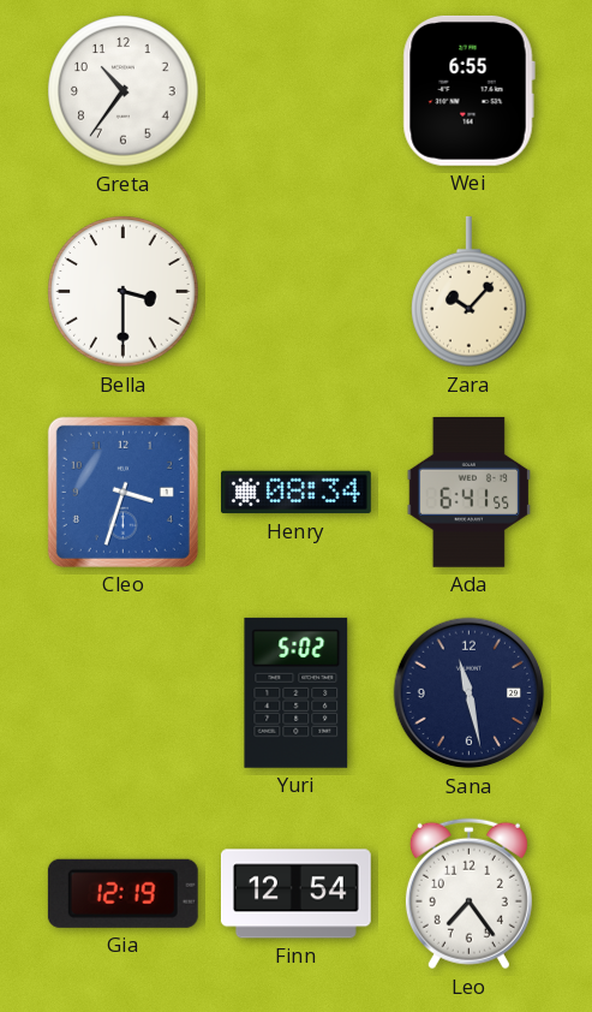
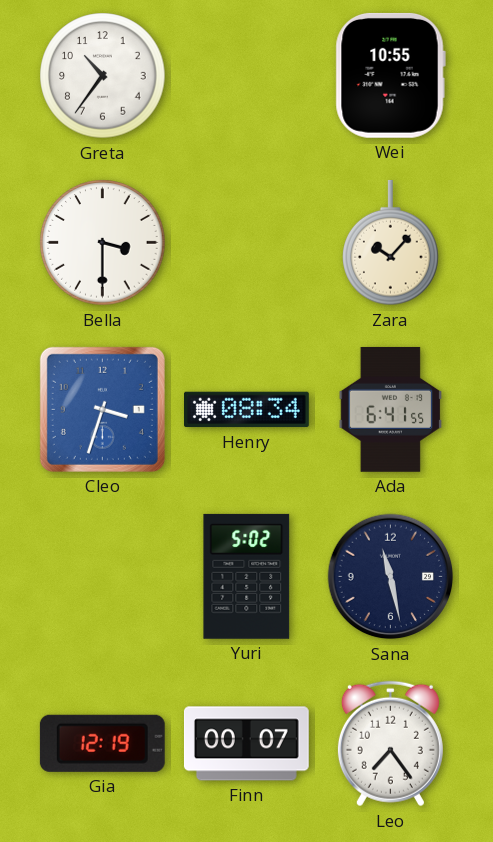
Wei: 6:55 -> 10:55 (390, 75)
Finn: 12:54 -> 00:07 (246, 744)
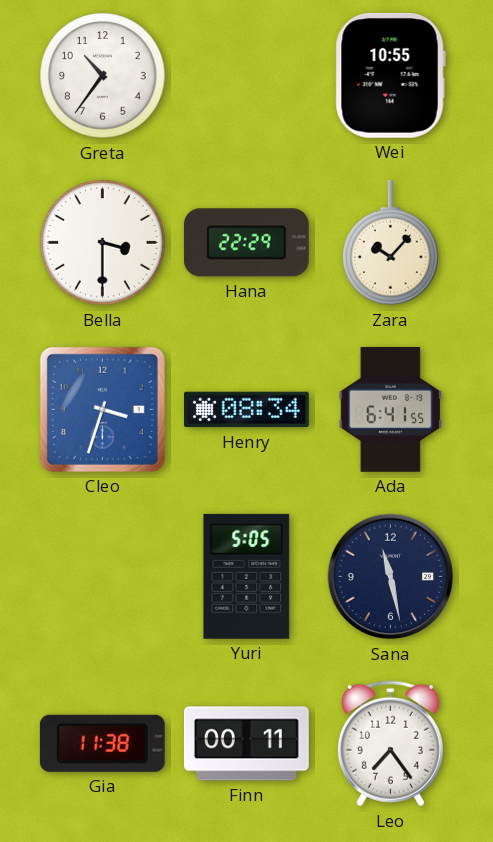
Hana: none -> 22:29 (246, 243)
Yuri: 5:02 -> 5:05 (247, 576)
Gia: 12:19 -> 11:38 (102, 743)
Finn: 00:07 -> 00:11 (246, 744)
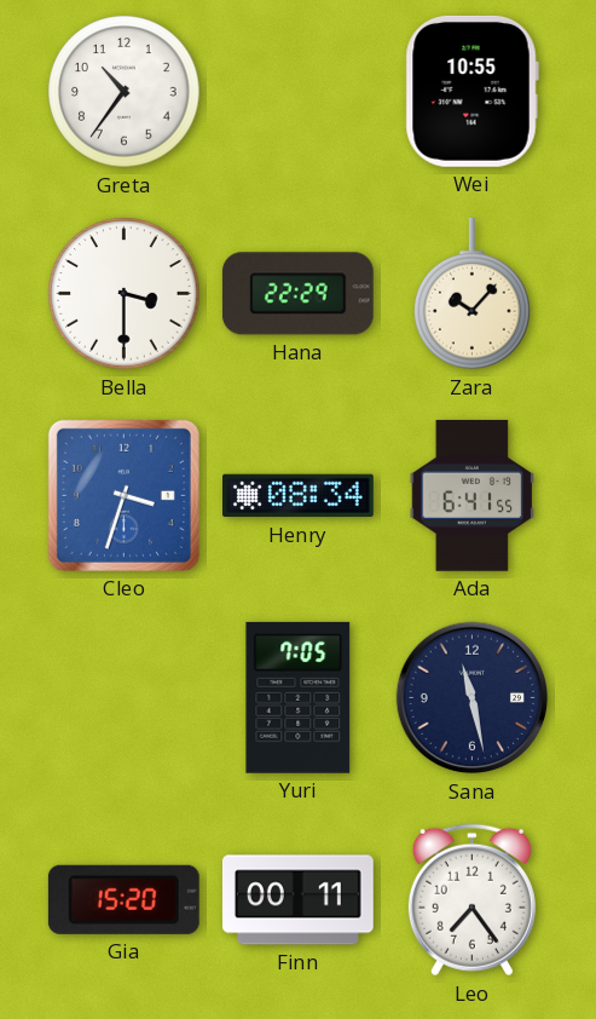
Yuri: 5:05 -> 7:05 (299, 697)
Gia: 11:38 -> 15:20 (123, 899)
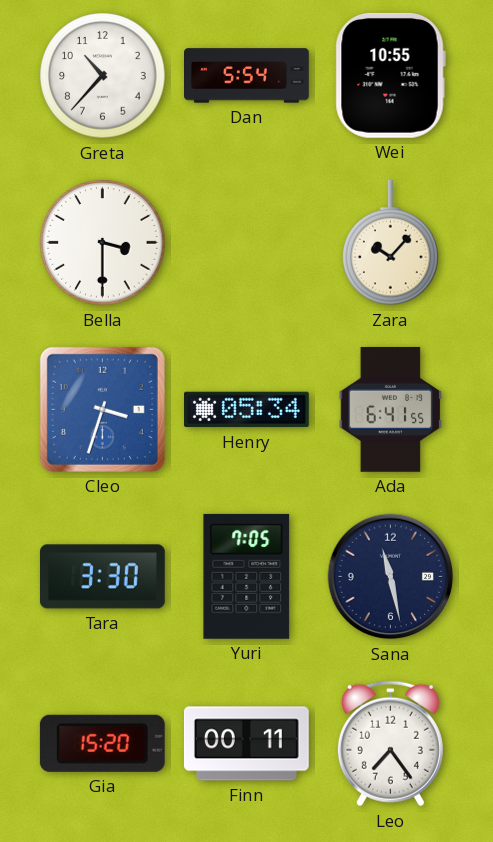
Greta: 10:36 -> 10:37 (103, 76)
Dan: none -> 5:54 (247, 76)
Hana: 22:29 -> none (297, 294)
Henry: 08:34 -> 05:34 (247, 410)
Tara: none -> 3:30 (102, 577)
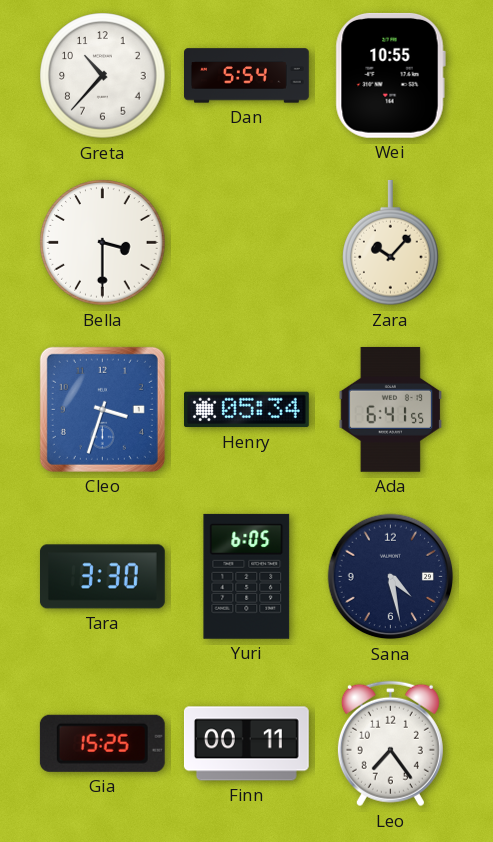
Yuri: 7:05 -> 6:05 (247, 576)
Sana: 11:28 -> 4:28 (391, 577)
Gia: 15:20 -> 15:25 (102, 743)
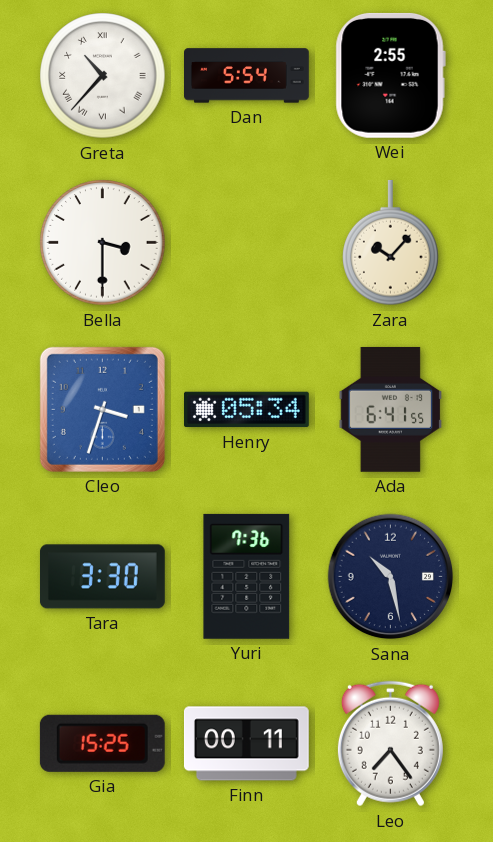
Greta numerals: Arabic -> Roman (103, 76)
Wei: 10:55 -> 2:55 (390, 75)
Yuri: 6:05 -> 7:36 (247, 576)
Sana: 4:28 -> 10:28 (391, 577)
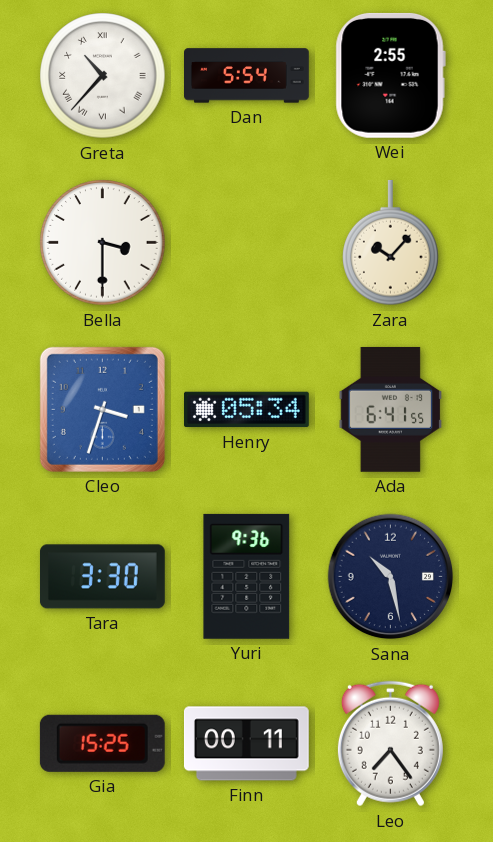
Yuri: 7:36 -> 9:36 (247, 576)
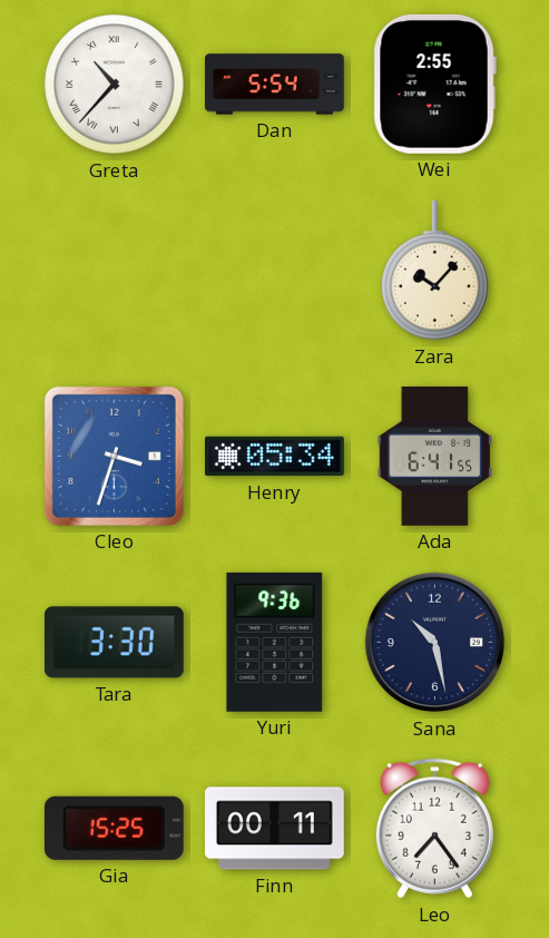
Bella: 3:30 -> none (103, 243)
